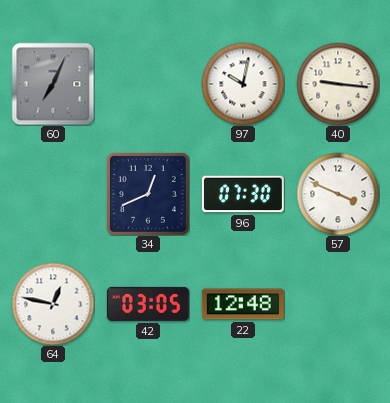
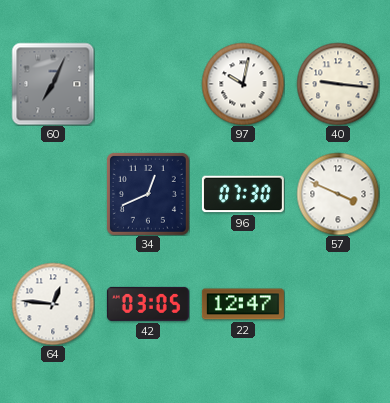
64: 12:47 -> 12:46 (53, 304)
22: 12:48 -> 12:47 (243, 304)
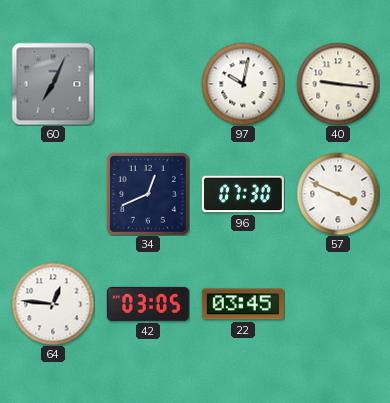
22: 12:47 -> 03:45 (243, 304)
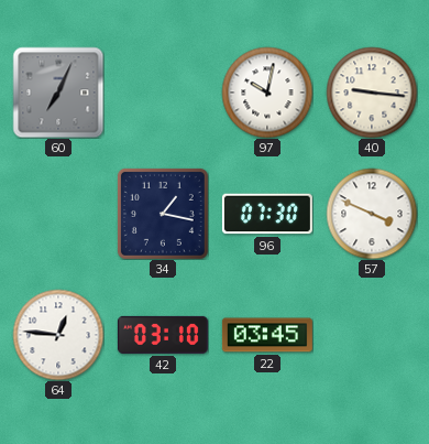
34: 12:41 -> 1:17 (163, 214)
42: 03:05 -> 03:10 (163, 335)
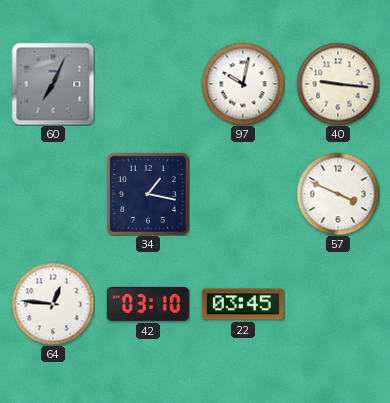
96: 07:30 -> none (267, 214)
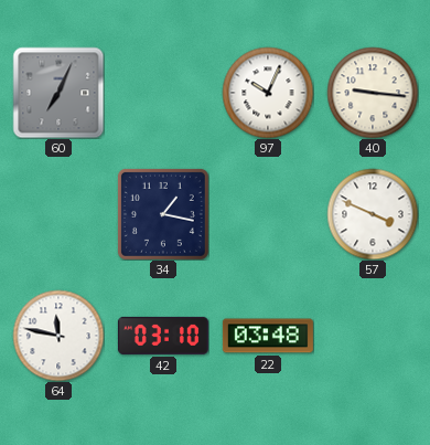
97: 10:02 -> 10:04 (268, 93)
64: 12:46 -> 11:47 (58, 336)
22: 03:45 -> 03:48 (268, 336)
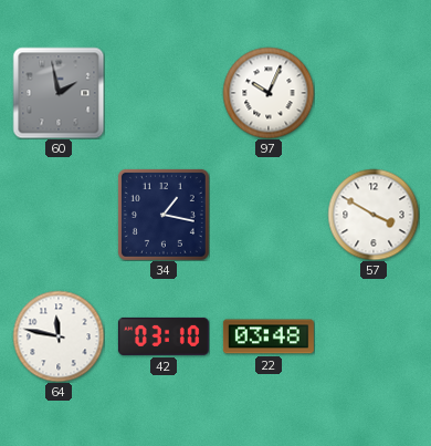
60: 7:04 -> 1:58 (59, 93)
40: 9:16 -> none (373, 93)
57: 3:49 -> 3:50 (374, 215)
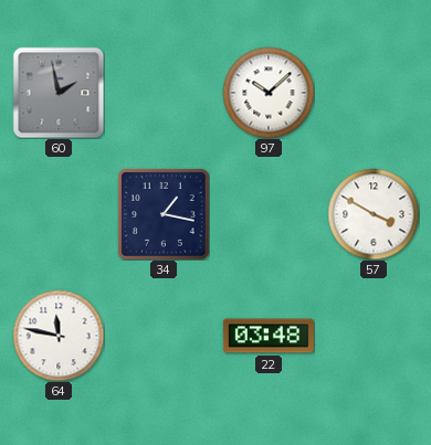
97: 10:04 -> 10:08 (269, 93)
42: 03:10 -> none (164, 336)
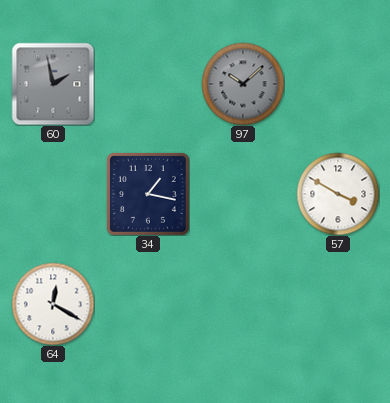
97 dial: white -> grey (243, 84)
64: 11:47 -> 12:20 (53, 304)
22: 03:48 -> none (269, 336)
